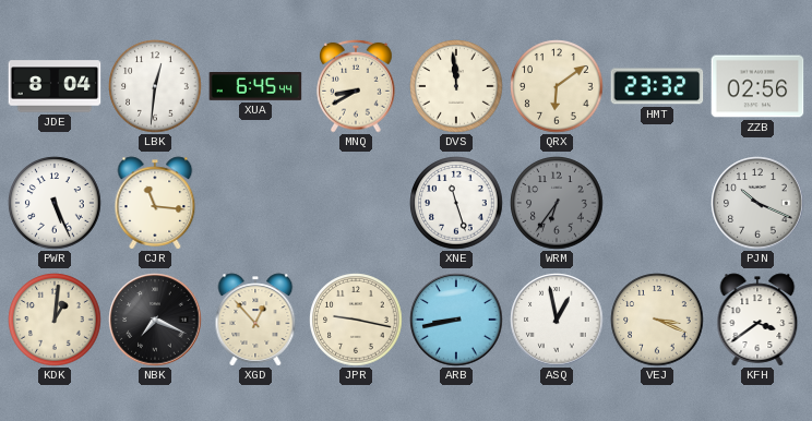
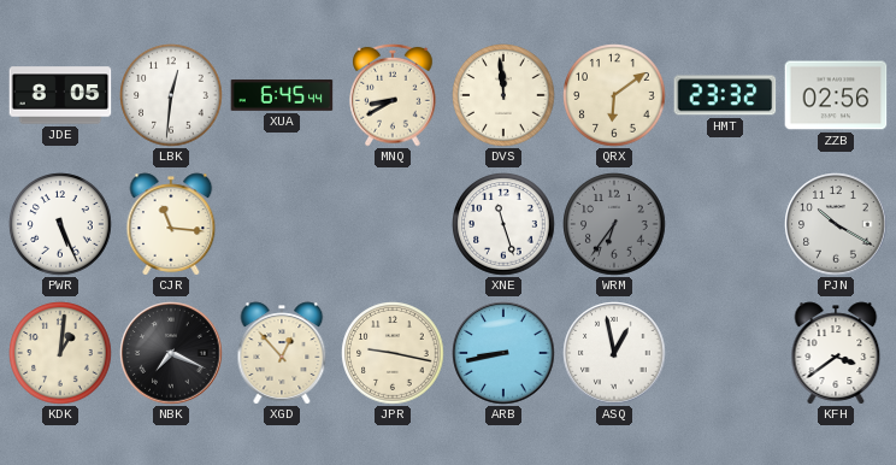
JDE: 8:04 -> 8:05 (60, 95)
PJN: 10:19 -> 10:20 (836, 224)
VEJ: 3:19 -> none (657, 320)
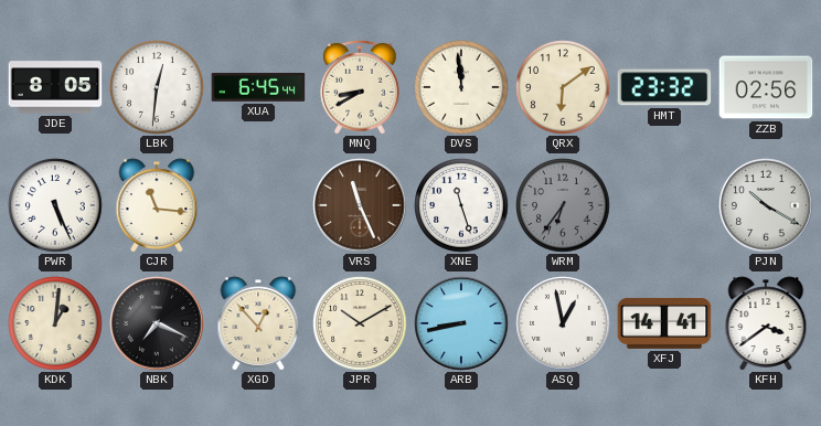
VRS: none -> 11:26 (360, 205)
JPR: 9:17 -> 10:10 (360, 323)
XFJ: none -> 14:41 (664, 323)
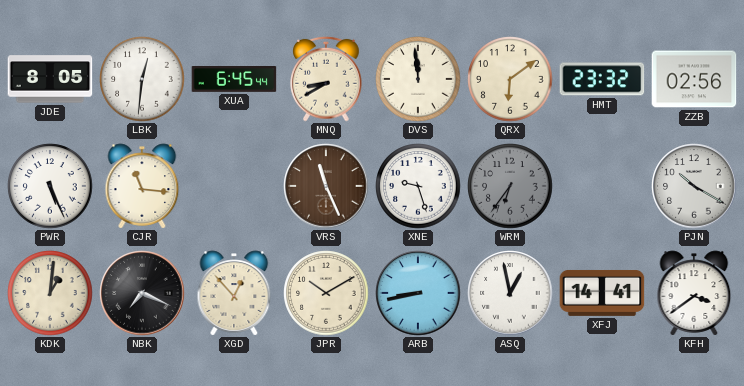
XNE: 11:27 -> 9:27 (418, 186)
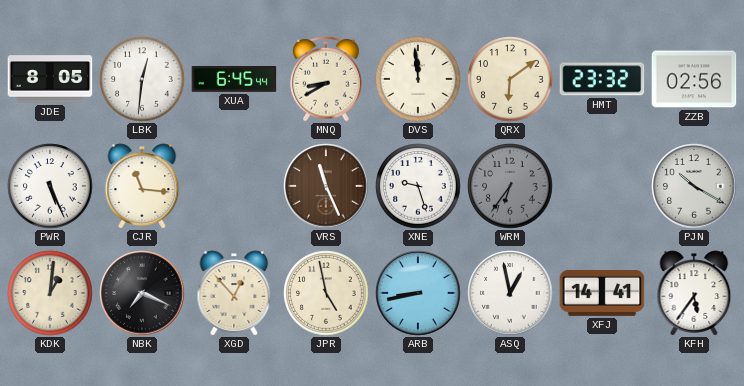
JPR: 10:10 -> 4:58 (326, 293)
KFH: 3:39 -> 5:36 (694, 293)
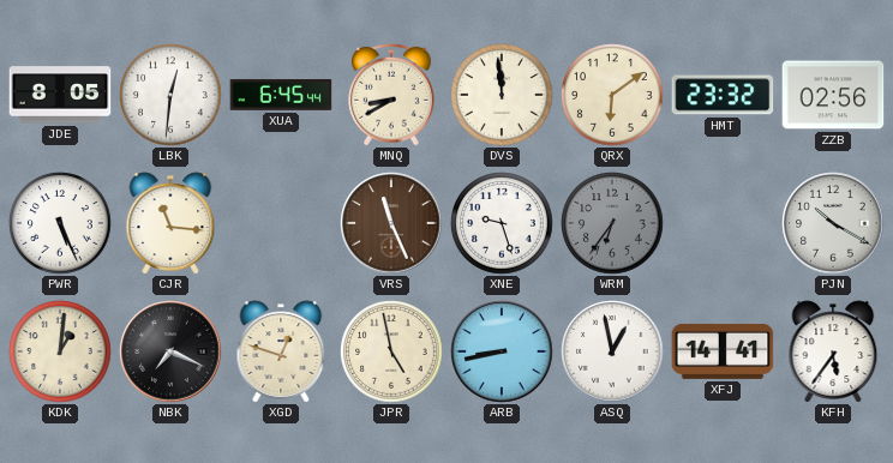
XGD: 12:53 -> 12:48 (281, 351)
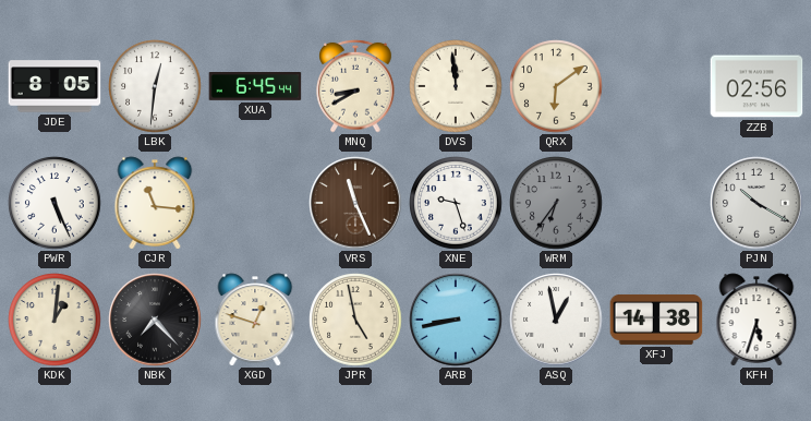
HMT: 23:32 -> none (723, 95)
NBK: 7:19 -> 7:23 (155, 320)
XFJ: 14:41 -> 14:38 (656, 320)
KFH: 5:36 -> 5:33 (756, 320)
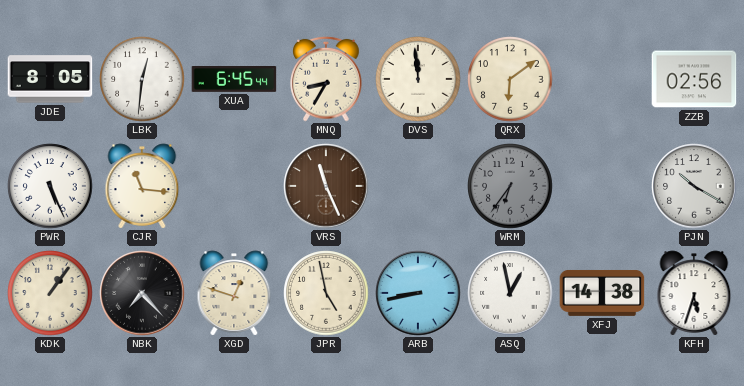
MNQ: 8:40 -> 8:35 (326, 79)
XNE: 9:27 -> none (456, 203)
KDK: 1:01 -> 1:06 (50, 293)
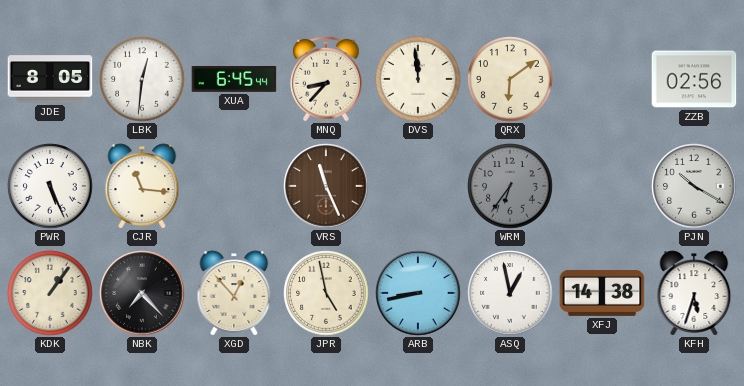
MNQ: 8:35 -> 8:37 (326, 79)
XGD: 12:48 -> 12:53 (234, 293)
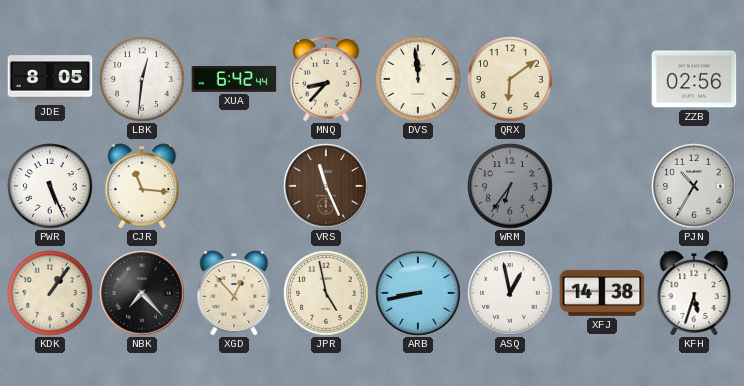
XUA: 6:45 -> 6:42 (234, 80)
PJN: 10:20 -> 10:35 (694, 186)
